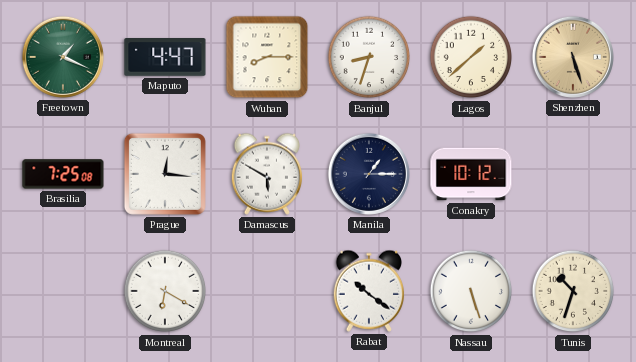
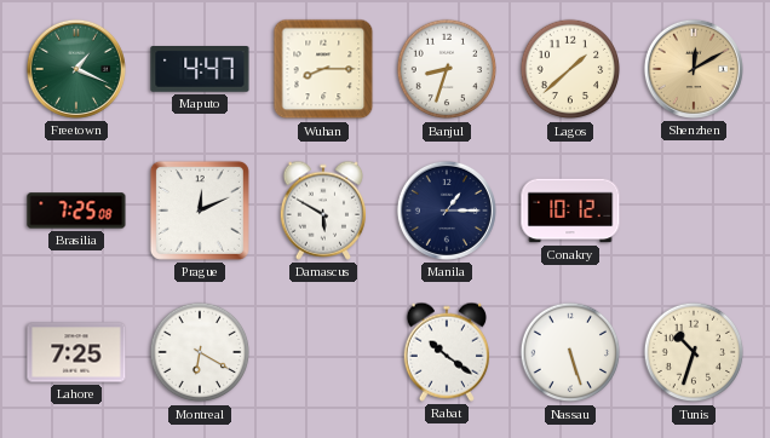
Shenzhen: 5:27 -> 12:10 (694, 69)
Prague: 12:16 -> 12:11 (200, 211)
Lahore: none -> 7:25 (76, 352)
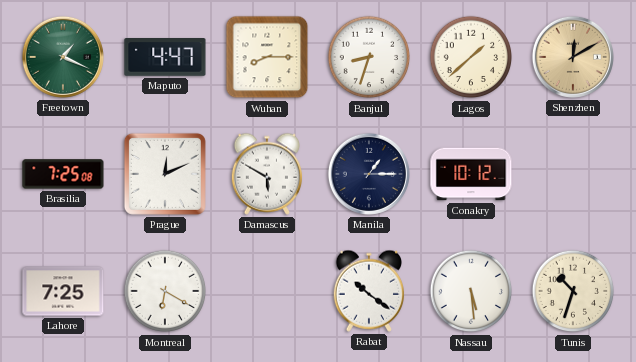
Nassau: 5:27 -> 5:29 (471, 291)
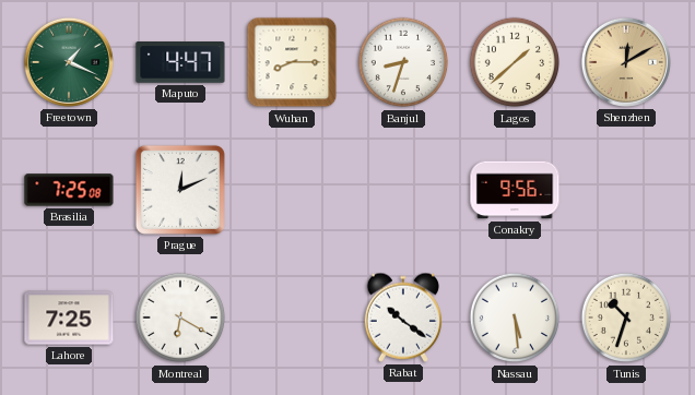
Damascus: 5:50 -> none (266, 174)
Manila: 1:15 -> none (369, 174)
Conakry: 10:12 -> 9:56 (515, 190)
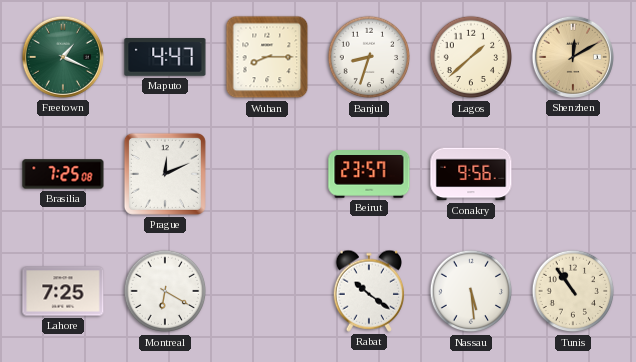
Beirut: none -> 23:57 (369, 174)
Tunis: 10:33 -> 10:54 (573, 291)
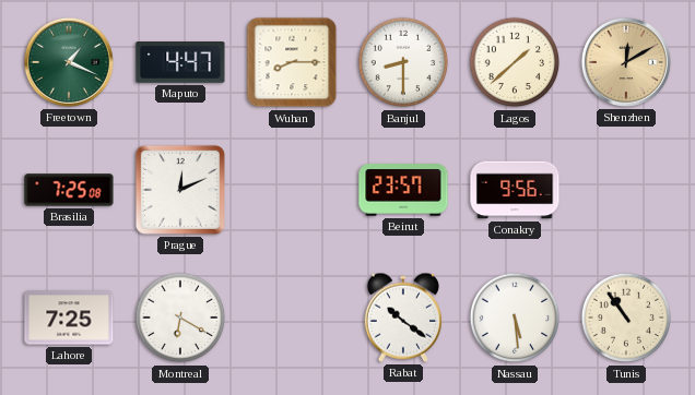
Banjul: 8:33 -> 8:30 (403, 62)
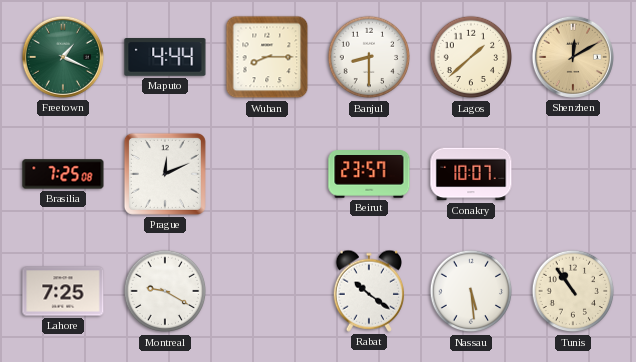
Maputo: 4:47 -> 4:44 (165, 58)
Conakry: 9:56 -> 10:07 (471, 174)
Montreal: 6:20 -> 9:20 (165, 291)
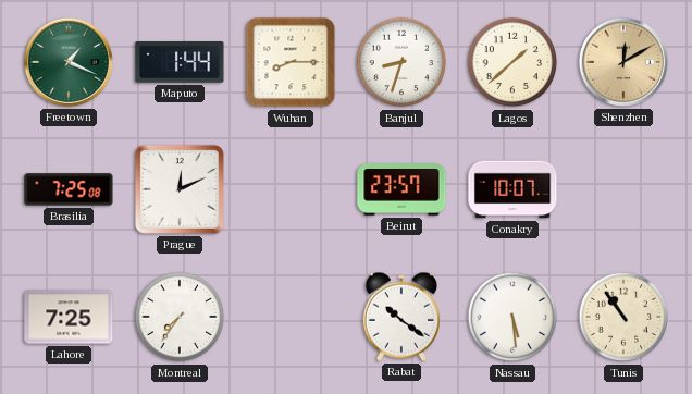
Maputo: 4:44 -> 1:44 (180, 63)
Banjul: 8:30 -> 8:33 (401, 62)
Montreal: 9:20 -> 7:36 (180, 317)
